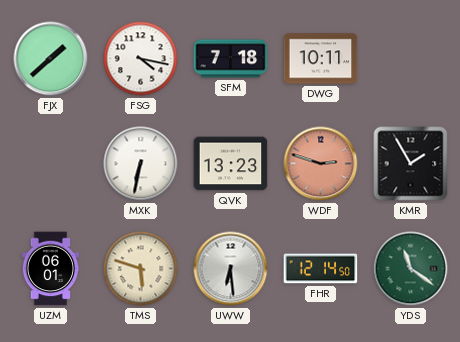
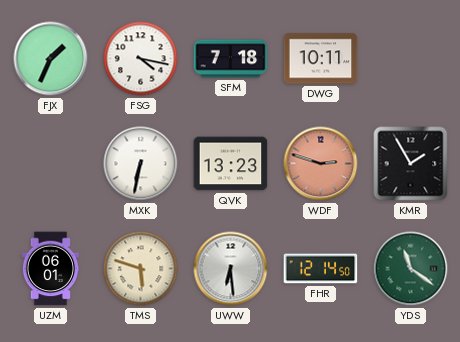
FJX: 1:38 -> 1:34 (51, 59)
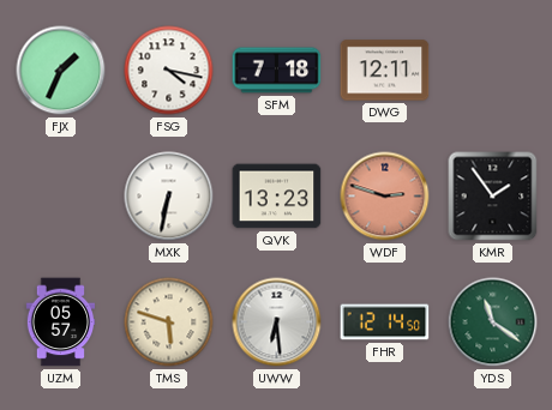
DWG: 10:11 -> 12:11 (385, 71)
KMR: 1:55 -> 1:54 (493, 197)
UZM: 06:01 -> 05:57 (61, 322)
